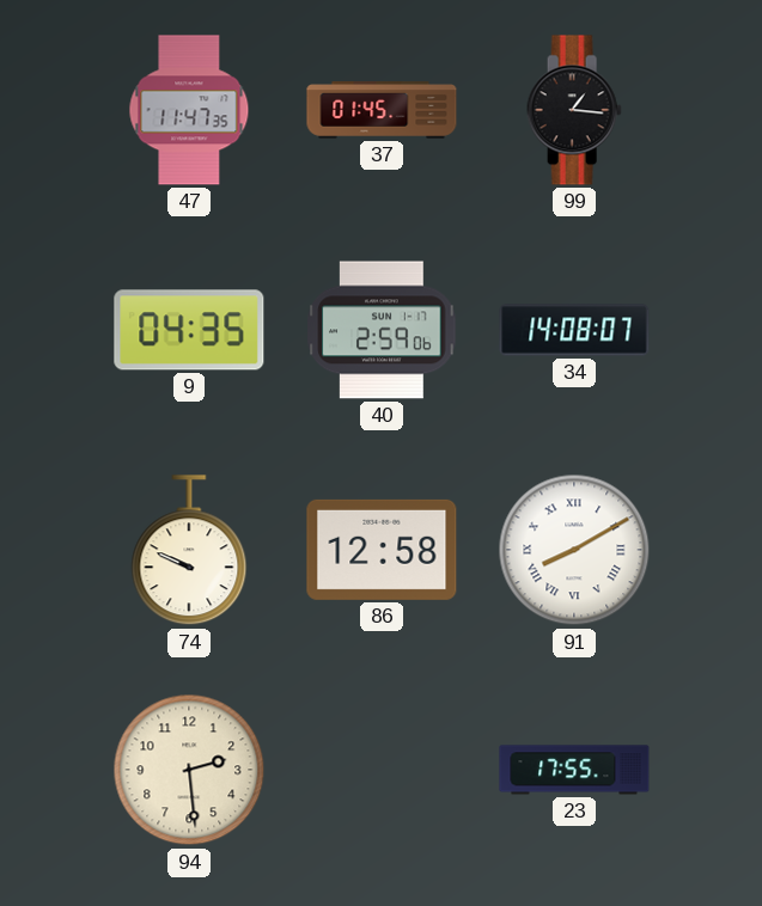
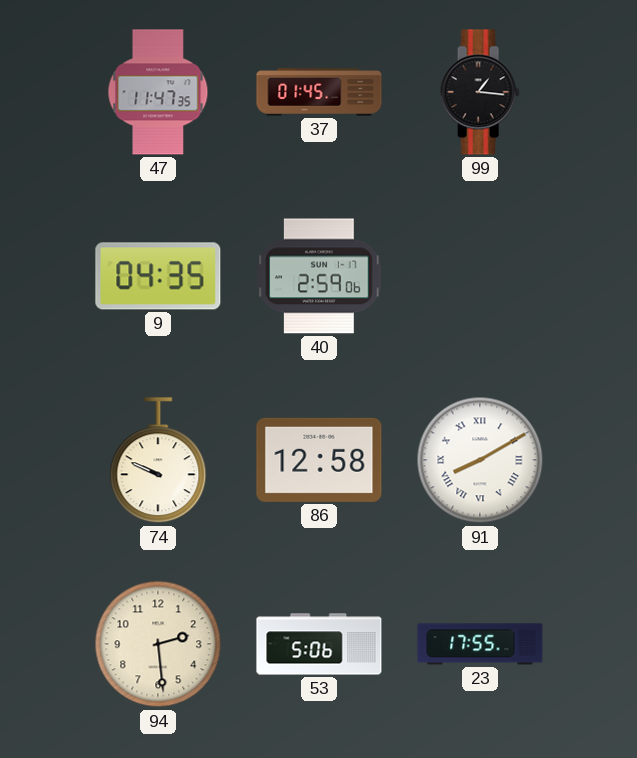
34: 14:08 -> none (574, 330)
53: none -> 5:06 (319, 644)
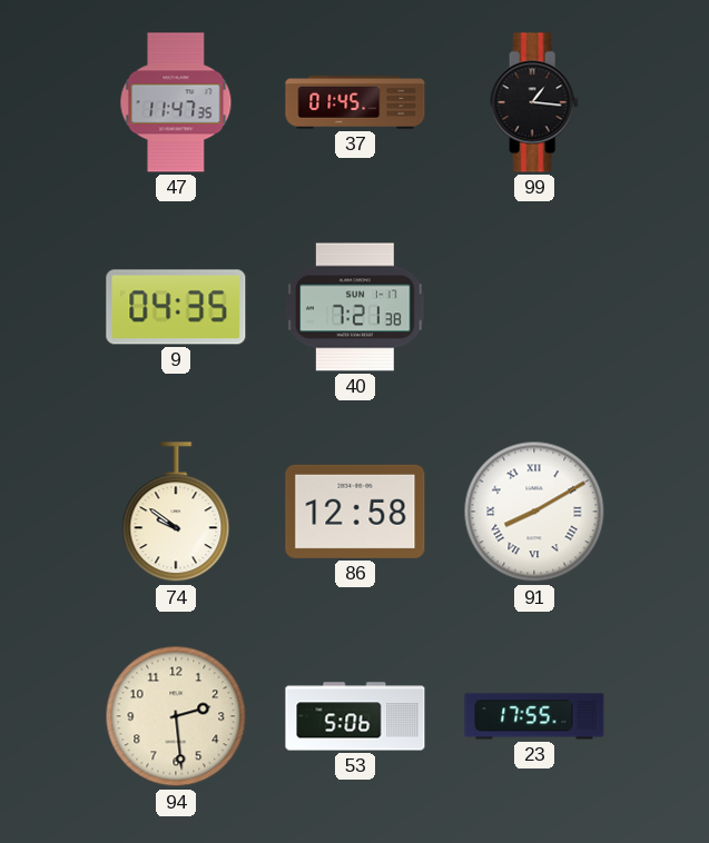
40: 2:59 -> 7:21 (355, 307)
74: 9:49 -> 9:51 (176, 513)
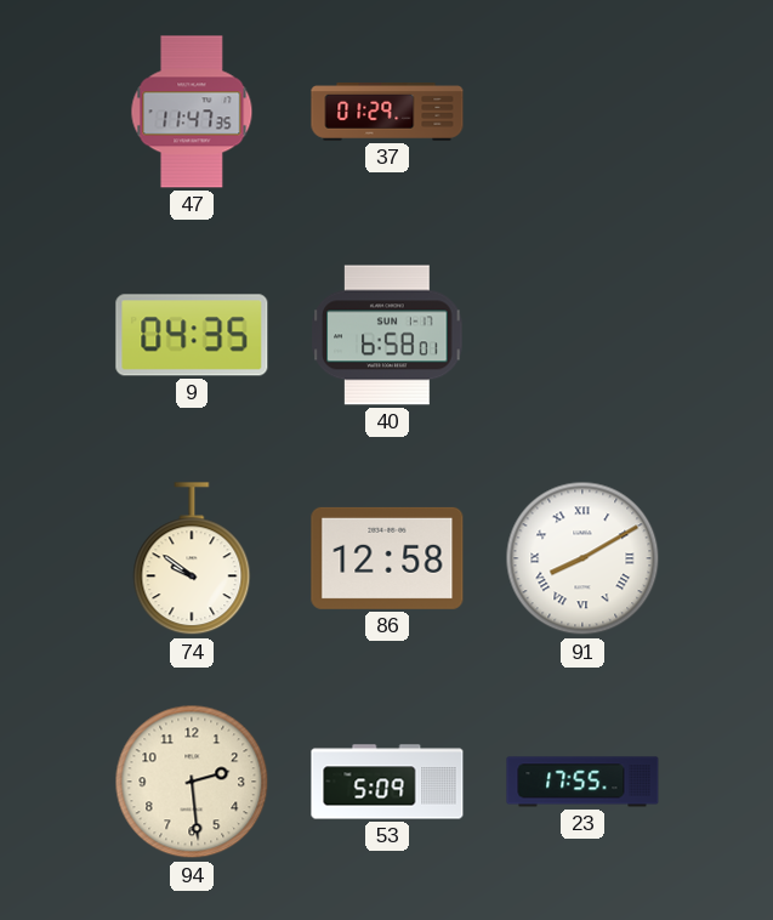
37: 01:45 -> 01:29 (387, 112)
99: 1:16 -> none (534, 102)
40: 7:21 -> 6:58 (387, 335)
53: 5:06 -> 5:09 (387, 782)
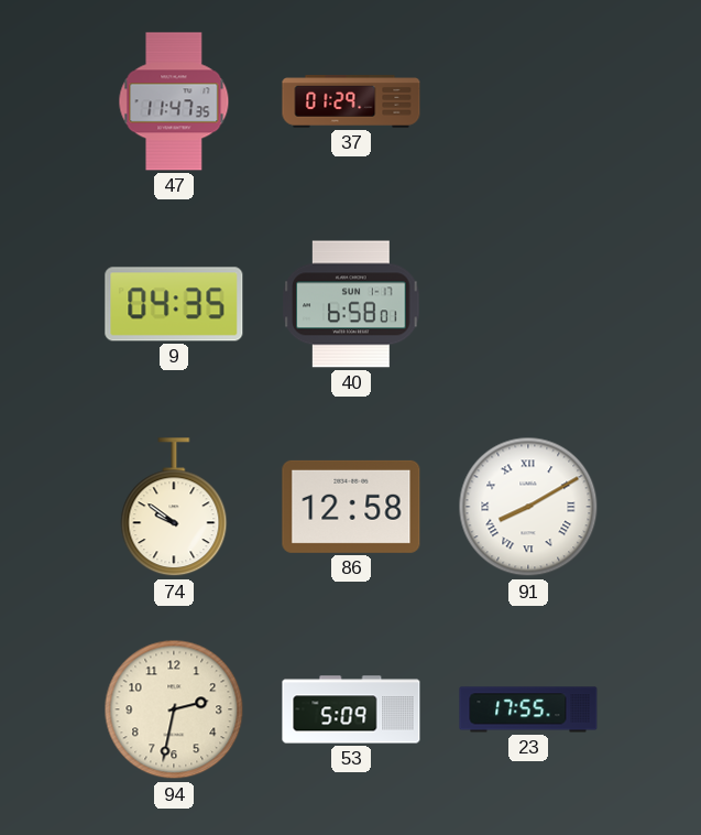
94: 2:29 -> 2:32 (174, 709)
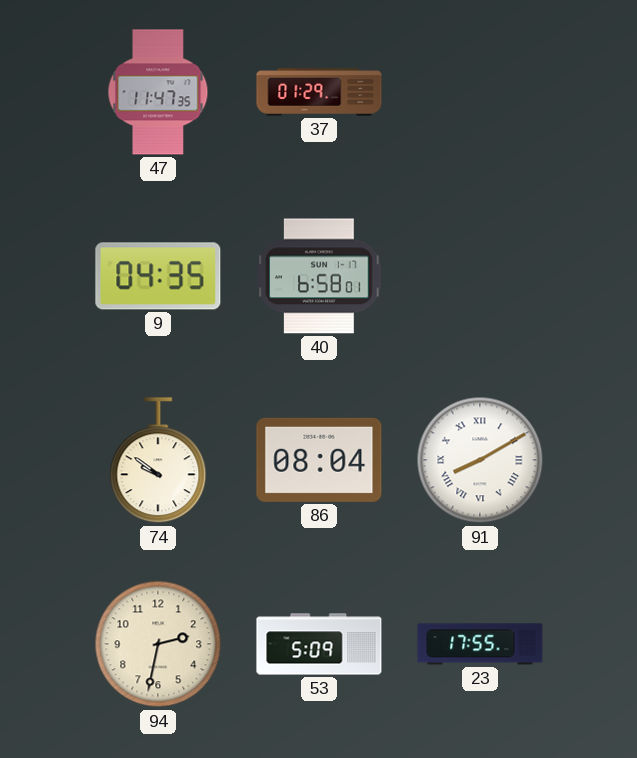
86: 12:58 -> 08:04 (319, 460)
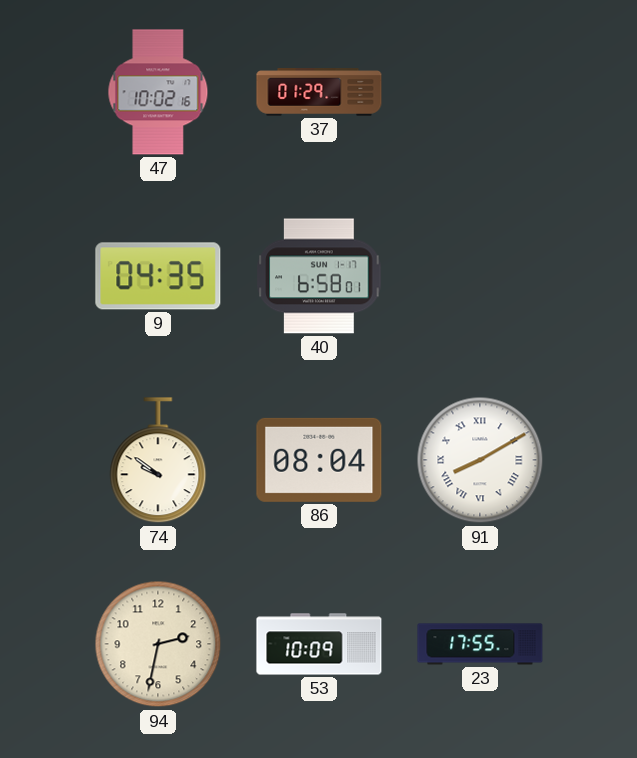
47: 11:47 -> 10:02 (158, 92)
53: 5:09 -> 10:09 (319, 644)
